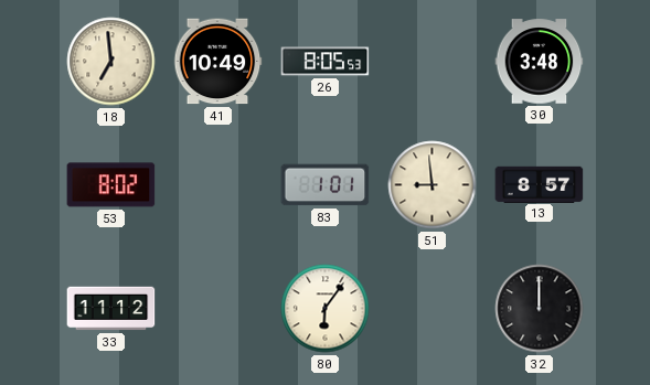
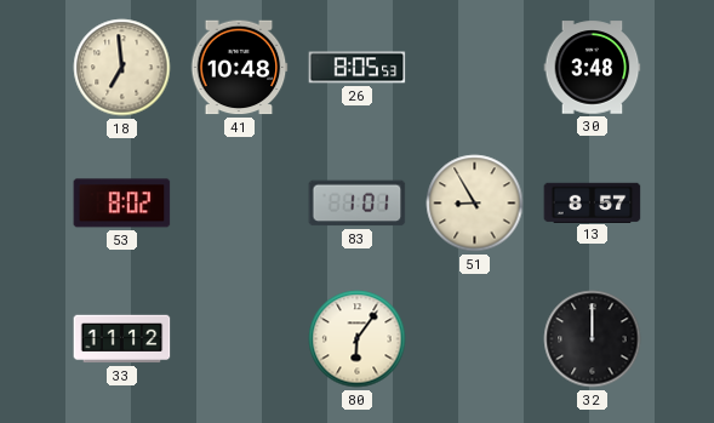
41: 10:49 -> 10:48 (239, 68)
51: 8:59 -> 8:55 (475, 204)
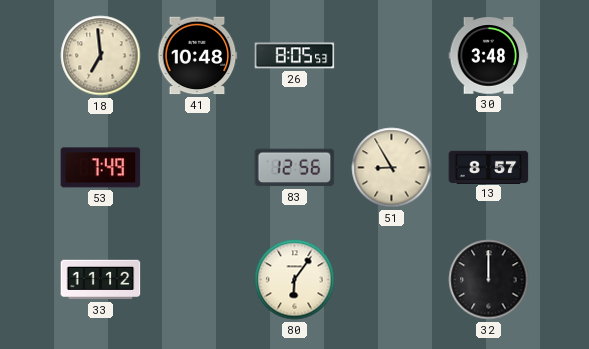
53: 8:02 -> 7:49 (101, 168)
83: 1:01 -> 12:56 (295, 168)
